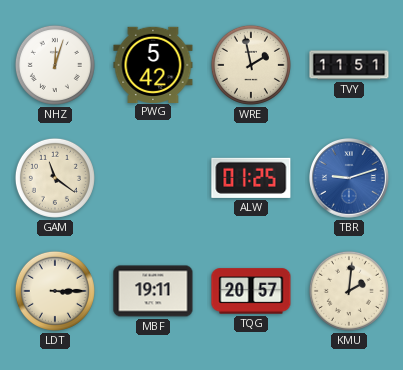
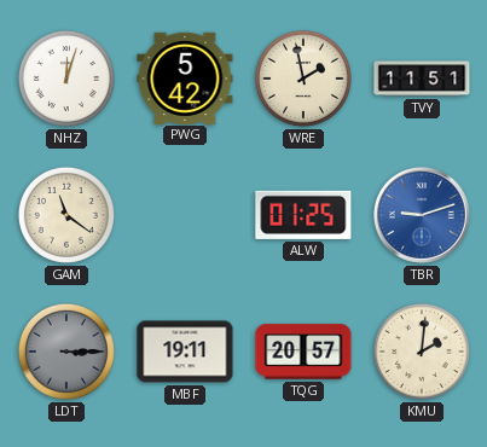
LDT dial: cream -> grey (66, 352)
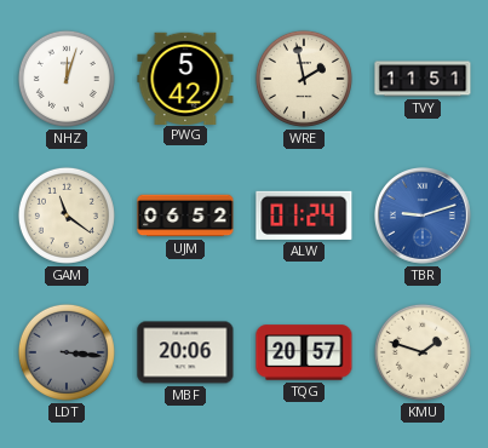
UJM: none -> 06:52 (185, 216)
ALW: 01:25 -> 01:24 (304, 216)
LDT: 3:15 -> 3:16 (67, 352)
MBF: 19:11 -> 20:06 (185, 352)
KMU: 2:01 -> 1:48 (423, 352)
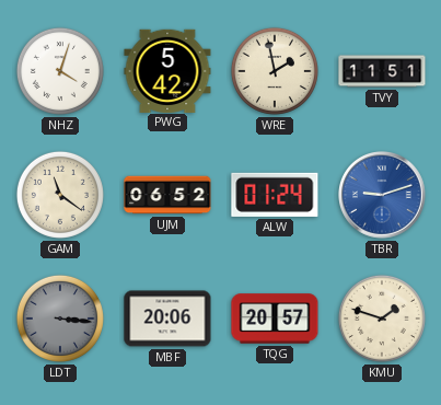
NHZ: 12:03 -> 4:03 (60, 71)
